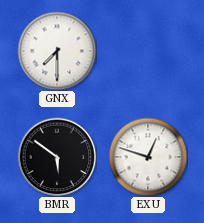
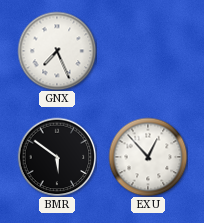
GNX: 7:30 -> 7:26 (57, 51)
EXU: 12:48 -> 12:53 (148, 157)
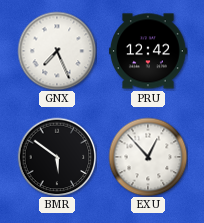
PRU: none -> 12:42 (148, 51)
